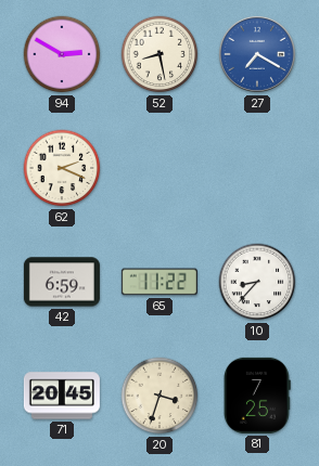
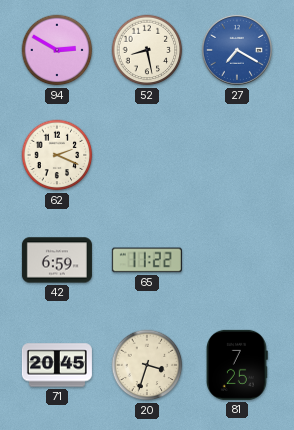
10: 8:37 -> none (257, 282)
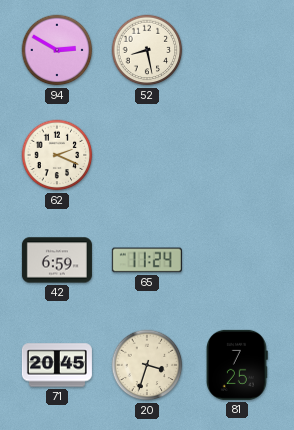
27: 7:20 -> none (237, 50)
65: 11:22 -> 11:24 (147, 260)
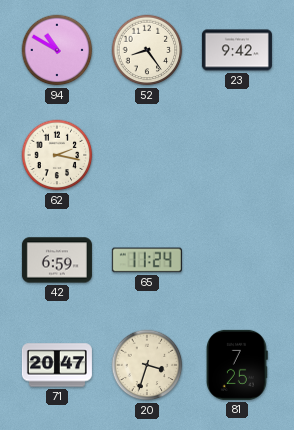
94: 2:50 -> 10:50 (57, 50)
52: 8:28 -> 8:24 (147, 50)
23: none -> 9:42 (237, 50)
62: 2:19 -> 2:17 (57, 155)
71: 20:45 -> 20:47 (57, 365)
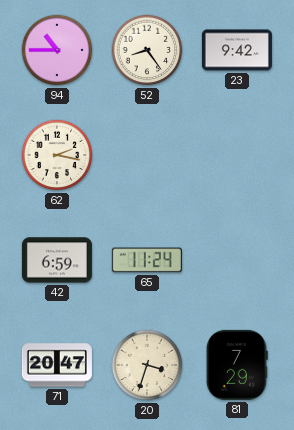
94: 10:50 -> 10:45 (57, 50)
81: 7:25 -> 7:29 (238, 365)
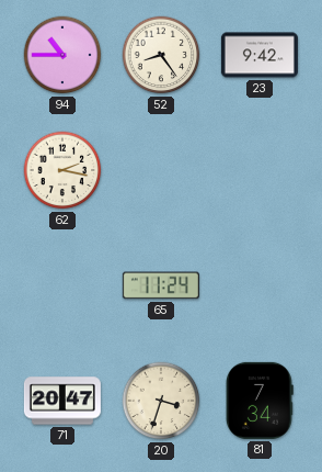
42: 6:59 -> none (57, 260)
81: 7:29 -> 7:34 (261, 401)
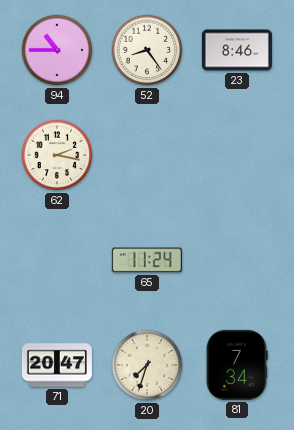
23: 9:42 -> 8:46 (237, 50)
20: 3:33 -> 7:33 (147, 365)
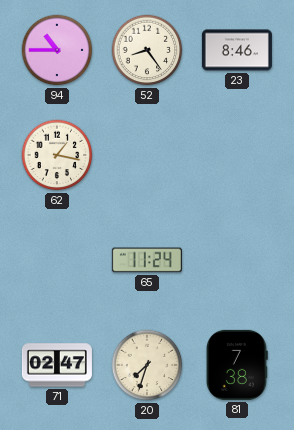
62: 2:17 -> 1:17 (57, 155)
71: 20:47 -> 02:47 (57, 365)
81: 7:34 -> 7:38 (238, 365)
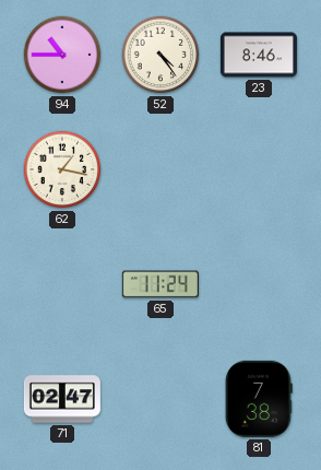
52: 8:24 -> 4:24 (160, 55)
20: 7:33 -> none (147, 365)
